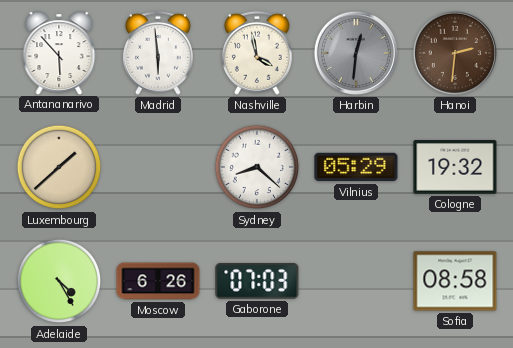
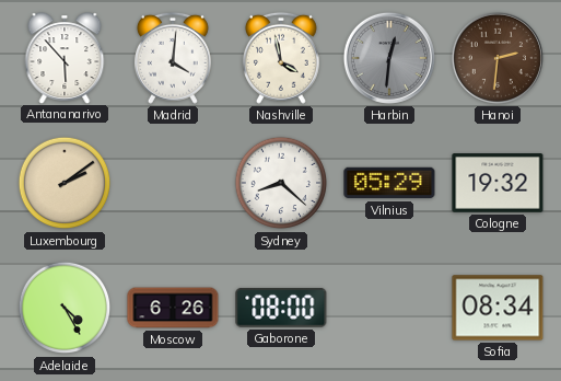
Madrid: 5:59 -> 4:01 (173, 58)
Luxembourg: 1:38 -> 2:09 (65, 183)
Gaborone: 07:03 -> 08:00 (281, 308)
Sofia: 08:58 -> 08:34 (498, 308)
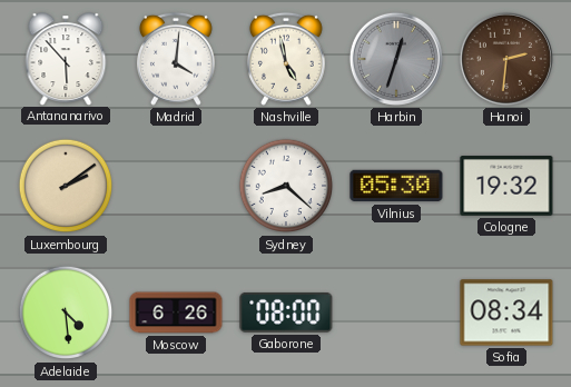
Nashville: 3:58 -> 4:58 (286, 59)
Harbin: 12:31 -> 12:33 (396, 59)
Vilnius: 05:29 -> 05:30 (396, 186)
Adelaide: 4:25 -> 4:29 (66, 312)
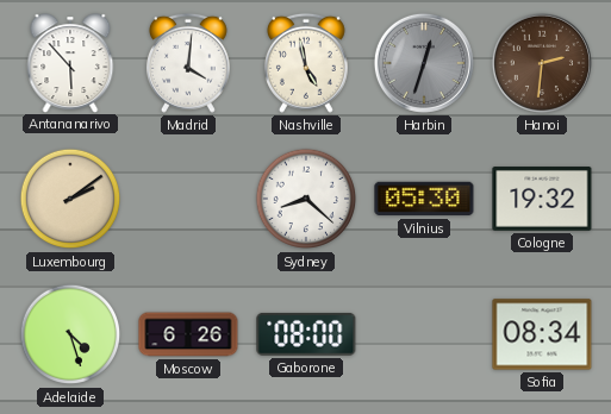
Adelaide: 4:29 -> 4:27 (70, 334)
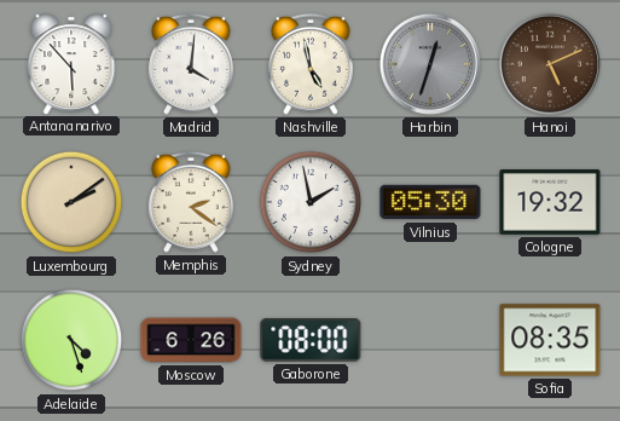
Hanoi: 2:31 -> 5:11 (550, 64)
Memphis: none -> 2:21 (191, 202)
Sydney: 8:22 -> 1:58 (311, 202)
Sofia: 08:34 -> 08:35 (550, 340)
